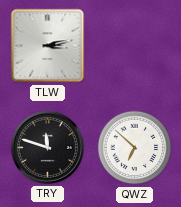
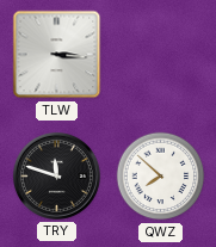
TLW: 3:13 -> 3:16 (57, 55)
QWZ: 6:52 -> 7:52 (161, 177)
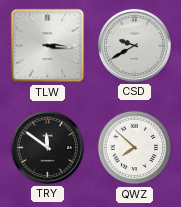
CSD: none -> 9:40 (134, 45)
TRY: 11:48 -> 11:51 (47, 147)
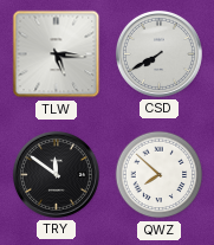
TLW: 3:16 -> 5:16 (57, 54)
CSD: 9:40 -> 7:40 (158, 53)
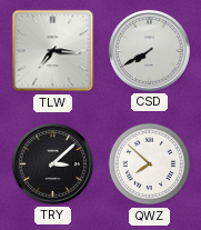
TLW: 5:16 -> 7:16 (53, 51)
TRY: 11:51 -> 3:08 (52, 163)
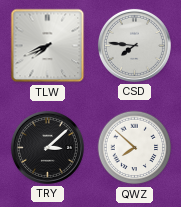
TLW: 7:16 -> 7:41 (48, 46)
CSD: 7:40 -> 7:46 (134, 45)
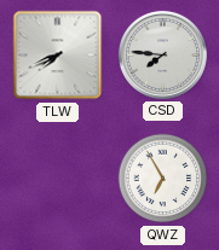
TRY: 3:08 -> none (47, 147)
QWZ: 7:52 -> 6:55 (163, 179)
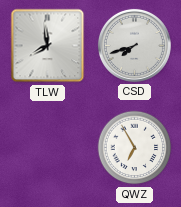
TLW: 7:41 -> 7:59 (48, 46)
CSD: 7:46 -> 7:42 (134, 45)
